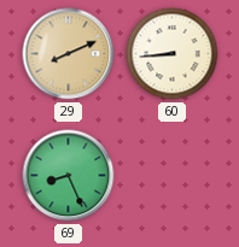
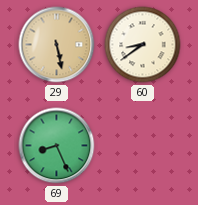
29: 8:11 -> 5:28 (57, 45)
60: 8:44 -> 8:39 (143, 45)
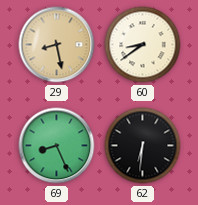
29: 5:28 -> 8:28 (57, 45)
62: none -> 6:31 (143, 146)
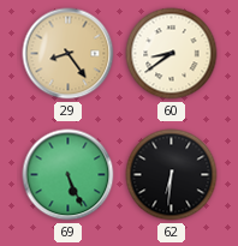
29: 8:28 -> 8:24 (69, 54)
69: 8:26 -> 5:26 (69, 175)
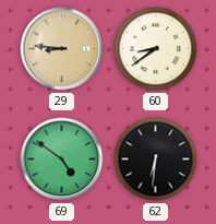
29: 8:24 -> 8:46 (62, 49)
69: 5:26 -> 4:51 (62, 160)
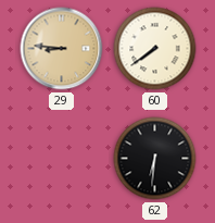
60: 8:39 -> 7:39 (155, 49)
69: 4:51 -> none (62, 160)
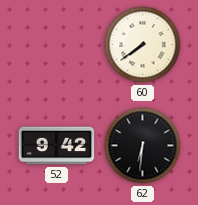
29: 8:46 -> none (62, 49)
52: none -> 9:42 (57, 146)
